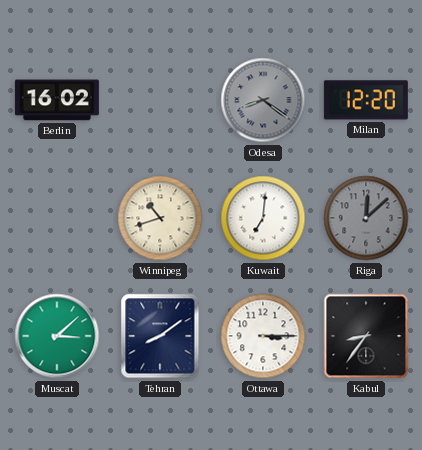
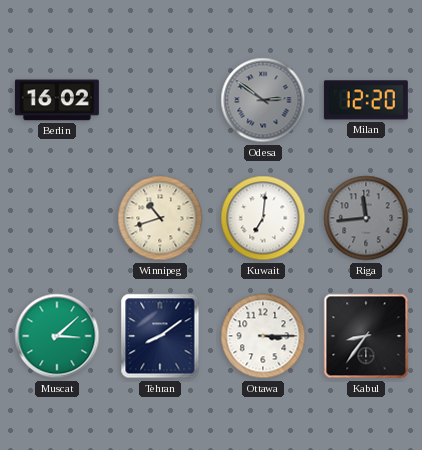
Odesa: 8:21 -> 2:51 (263, 100)
Riga: 12:08 -> 11:44 (366, 218)
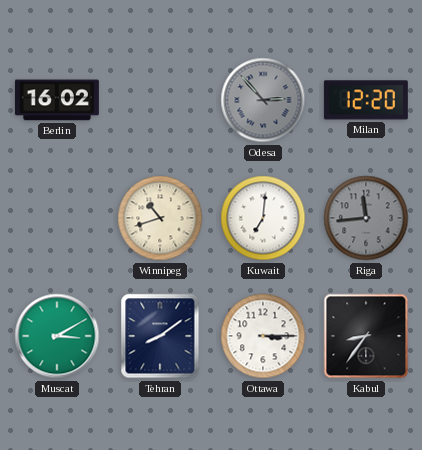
Odesa: 2:51 -> 2:53 (263, 100)
Muscat: 3:08 -> 3:10 (57, 336)
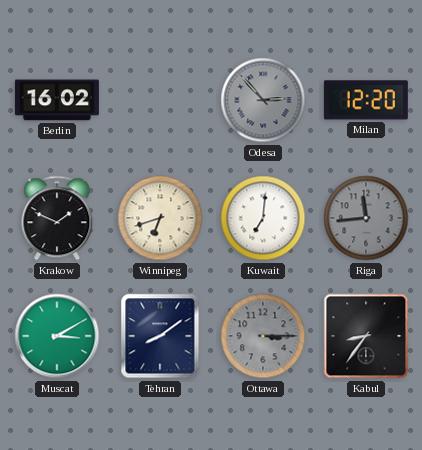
Krakow: none -> 1:49 (57, 218)
Winnipeg: 10:42 -> 6:42 (160, 218)
Ottawa dial: white -> grey (263, 336)
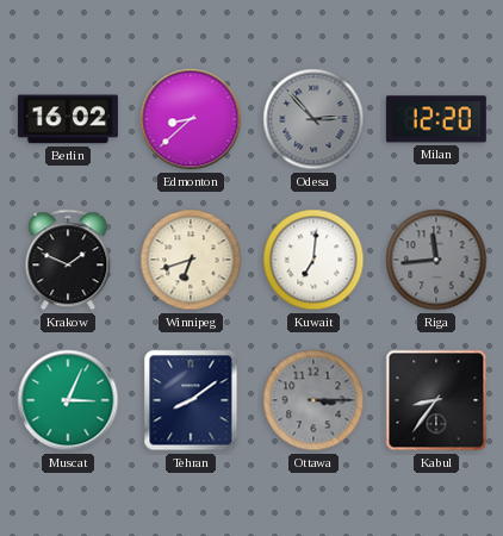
Edmonton: none -> 8:38 (191, 119)
Muscat: 3:10 -> 3:04 (68, 400)
